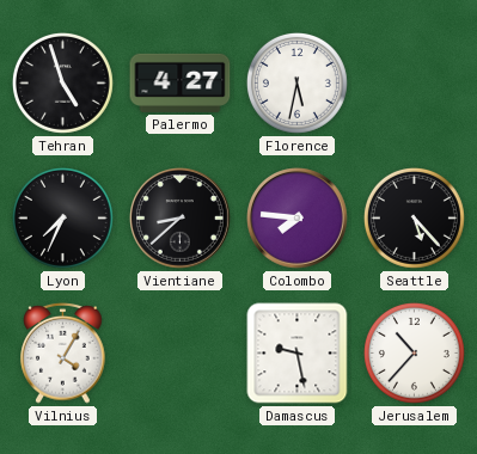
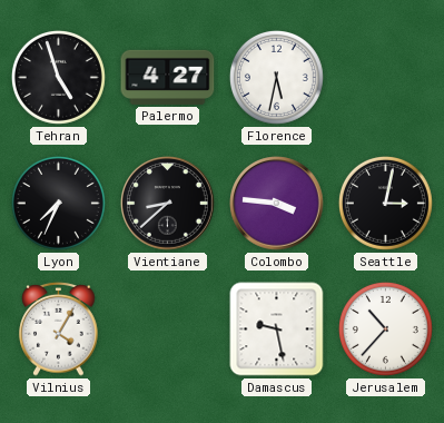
Colombo: 7:46 -> 3:46 (277, 204)
Seattle: 5:23 -> 3:02 (385, 203)
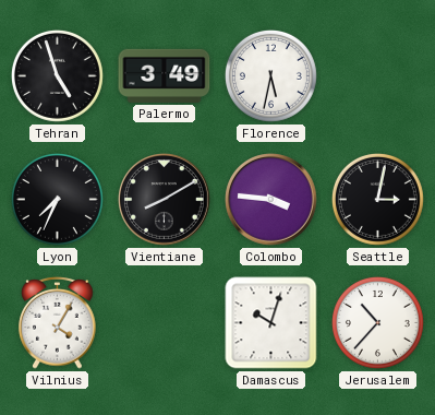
Palermo: 4:27 -> 3:49 (165, 75)
Vientiane: 8:38 -> 8:10 (165, 200)
Damascus: 9:28 -> 10:03 (271, 323)
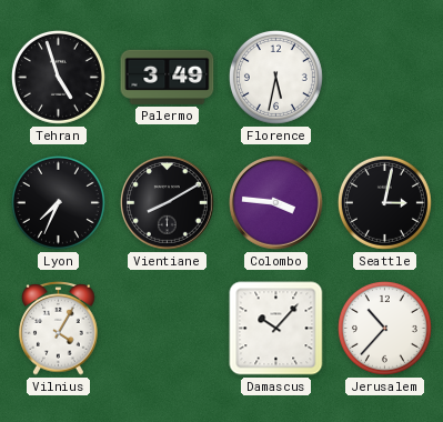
Damascus: 10:03 -> 10:07 (276, 329)
